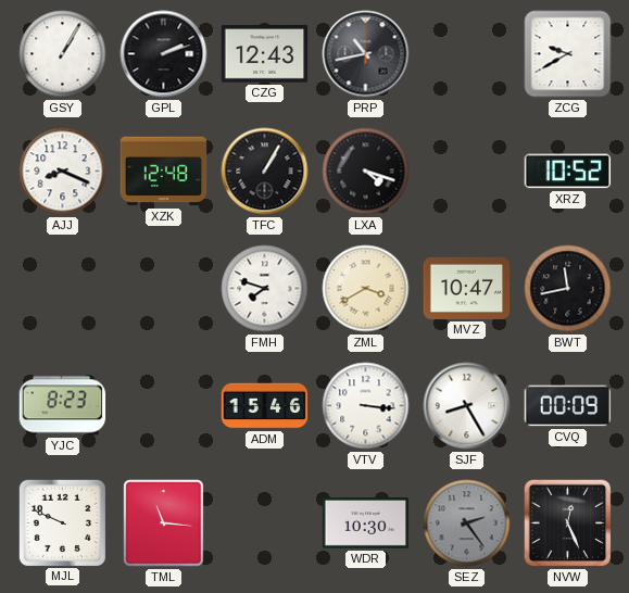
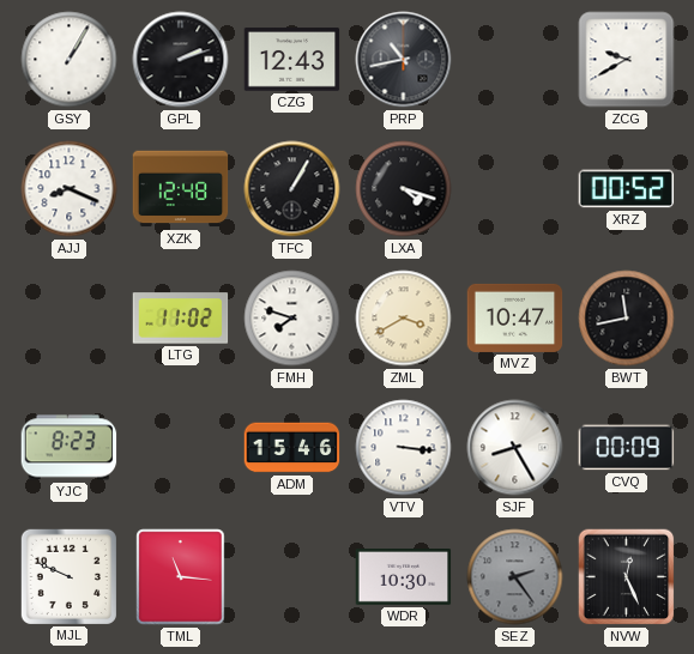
XRZ: 10:52 -> 00:52 (627, 189)
LTG: none -> 11:02 (181, 319)
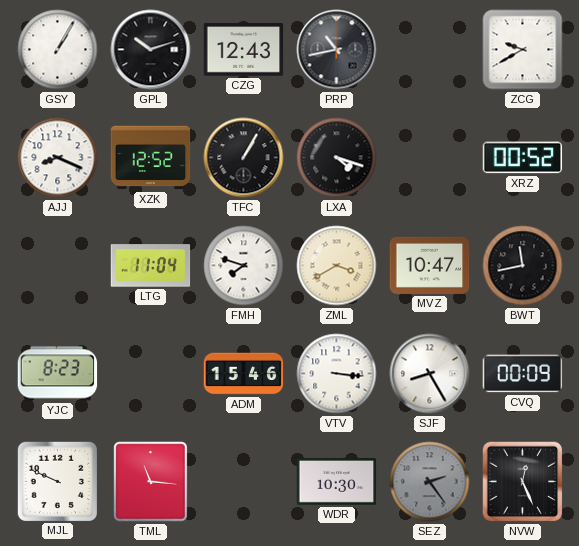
GPL: 2:12 -> 10:12 (151, 50)
XZK: 12:48 -> 12:52 (151, 158)
LTG: 11:02 -> 11:04 (151, 266)
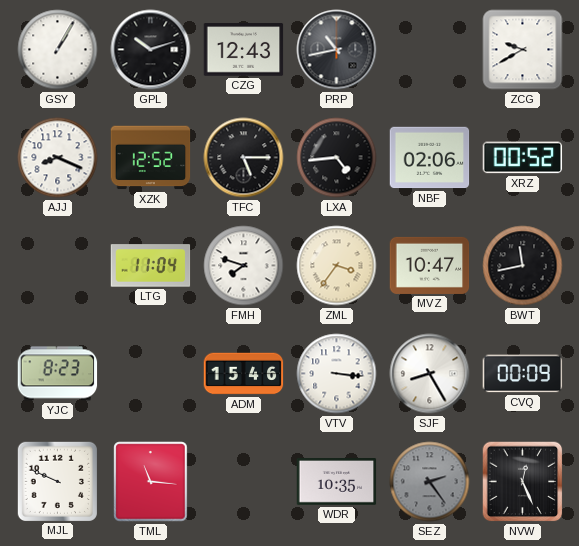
TFC: 1:05 -> 5:15 (244, 158)
LXA: 4:18 -> 4:44 (337, 158)
NBF: none -> 02:06 (430, 158)
ZML: 3:40 -> 3:36 (337, 266)
WDR: 10:30 -> 10:35 (337, 482)
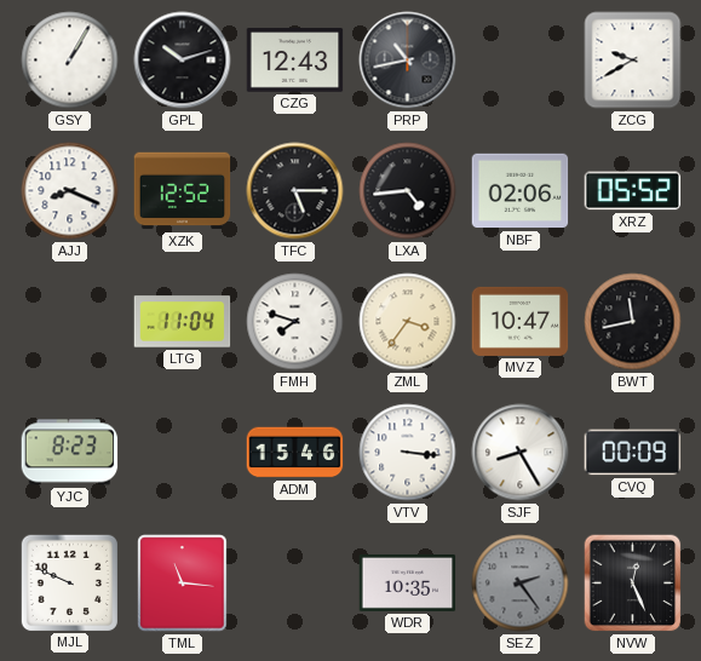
XRZ: 00:52 -> 05:52 (633, 191)
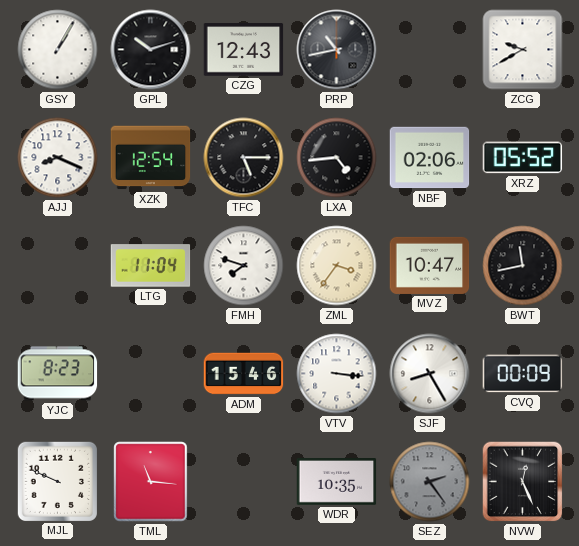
XZK: 12:52 -> 12:54 (151, 158)
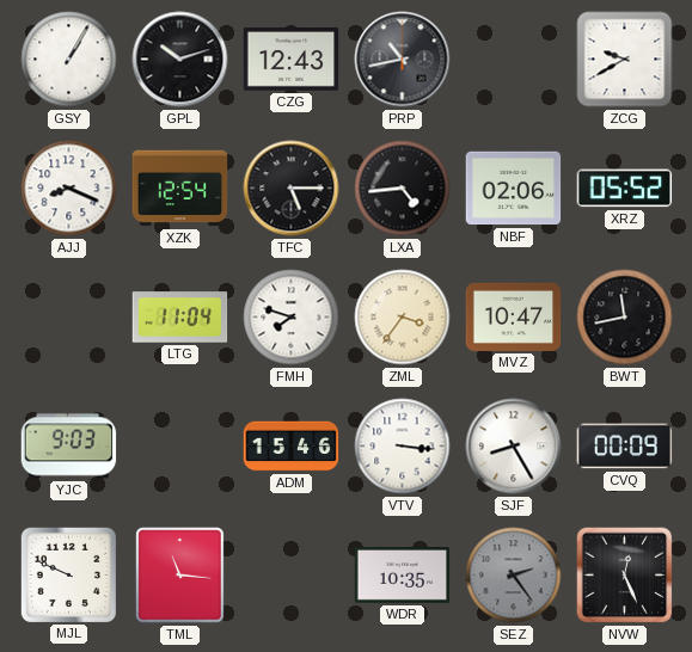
YJC: 8:23 -> 9:03 (69, 447)
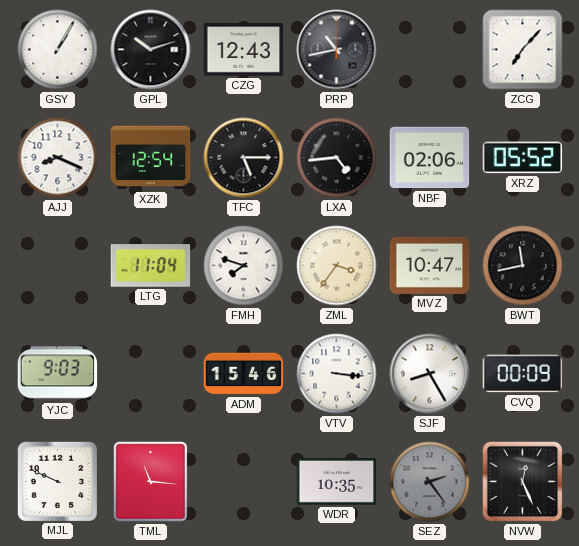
ZCG: 9:40 -> 7:07 (523, 50)
